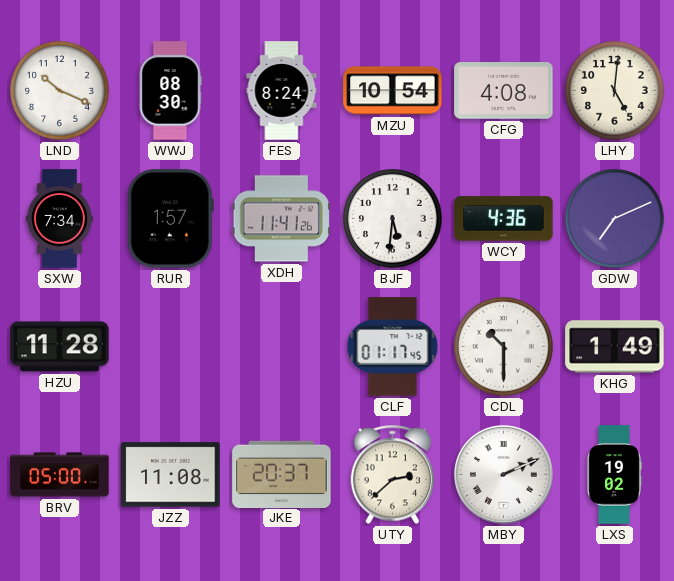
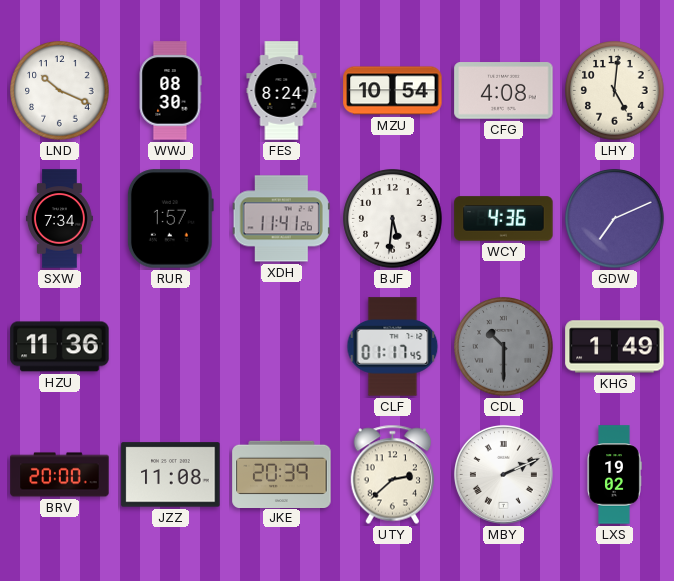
HZU: 11:28 -> 11:36 (60, 347)
CDL dial: white -> grey (504, 347)
BRV: 05:00 -> 20:00 (60, 475)
JKE: 20:37 -> 20:39 (282, 474)
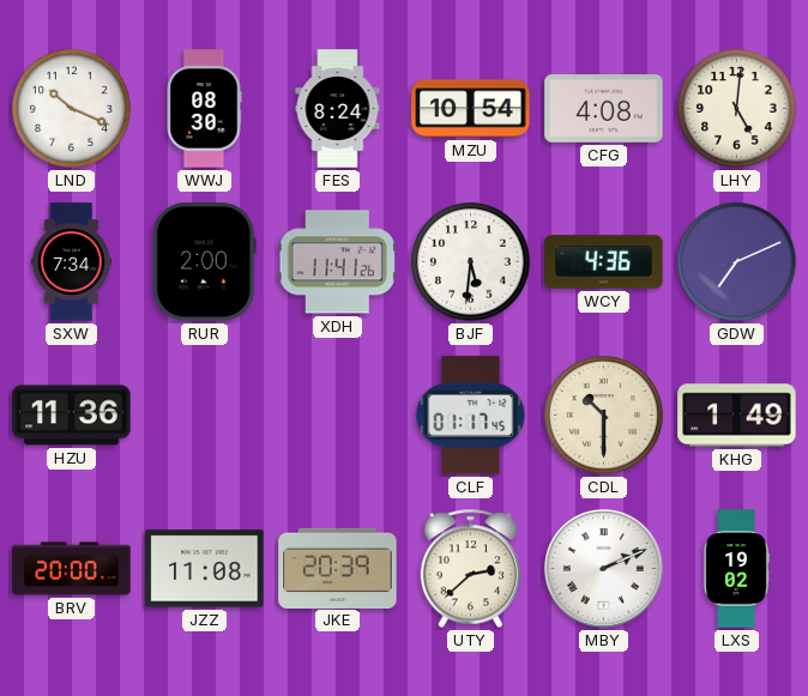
RUR: 1:57 -> 2:00 (204, 262)
CDL dial: grey -> cream (604, 416)
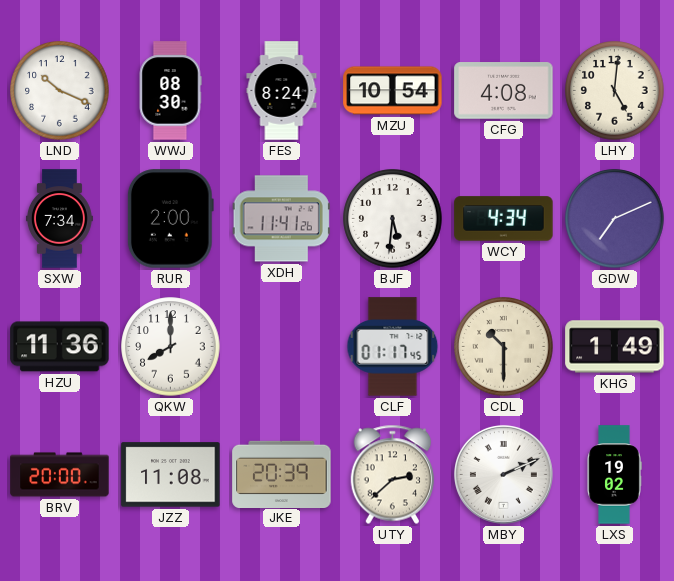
WCY: 4:36 -> 4:34 (504, 219)
QKW: none -> 8:00 (171, 347)
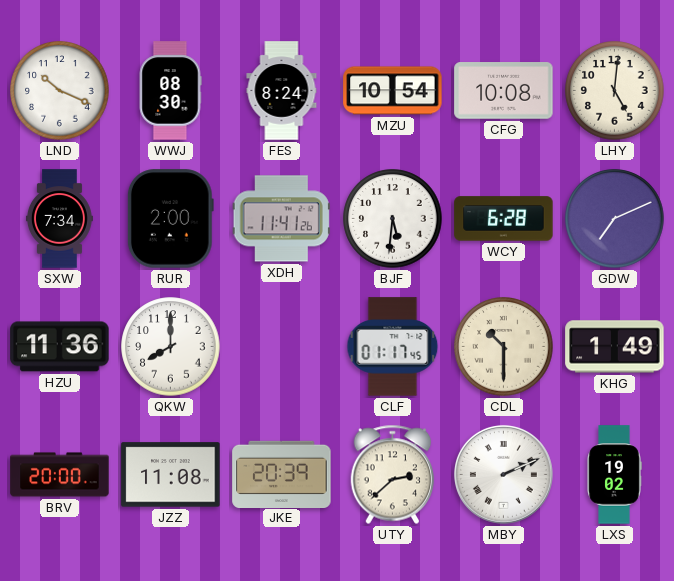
CFG: 4:08 -> 10:08 (504, 91)
WCY: 4:34 -> 6:28 (504, 219)
